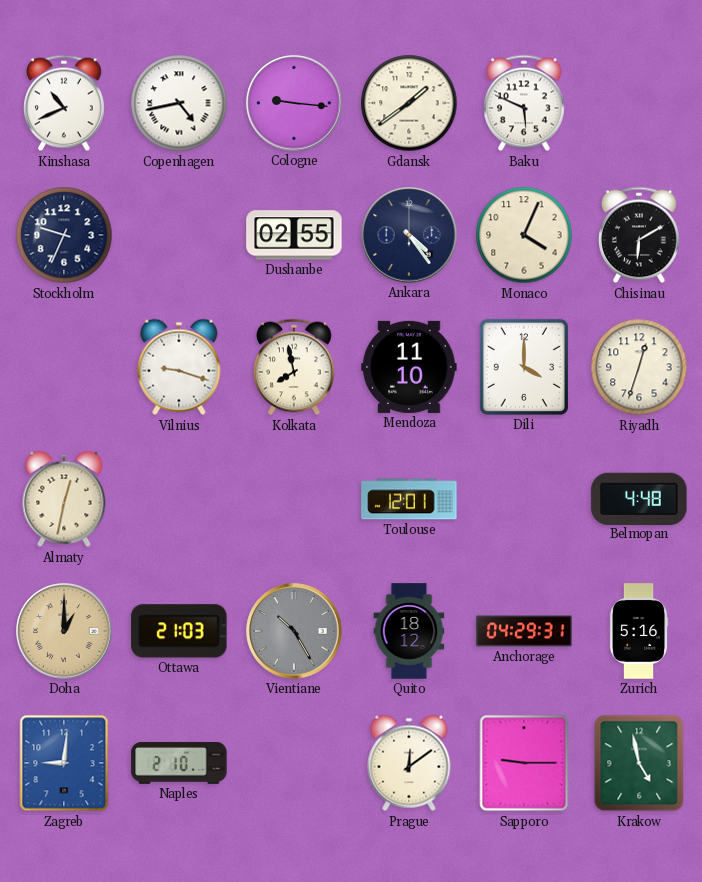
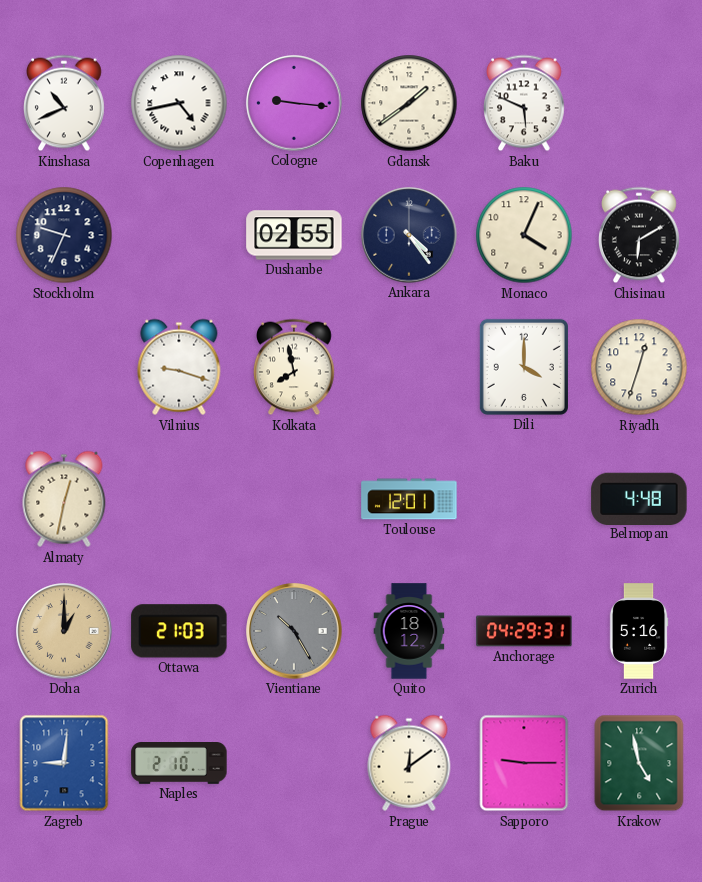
Mendoza: 11:10 -> none (409, 367)
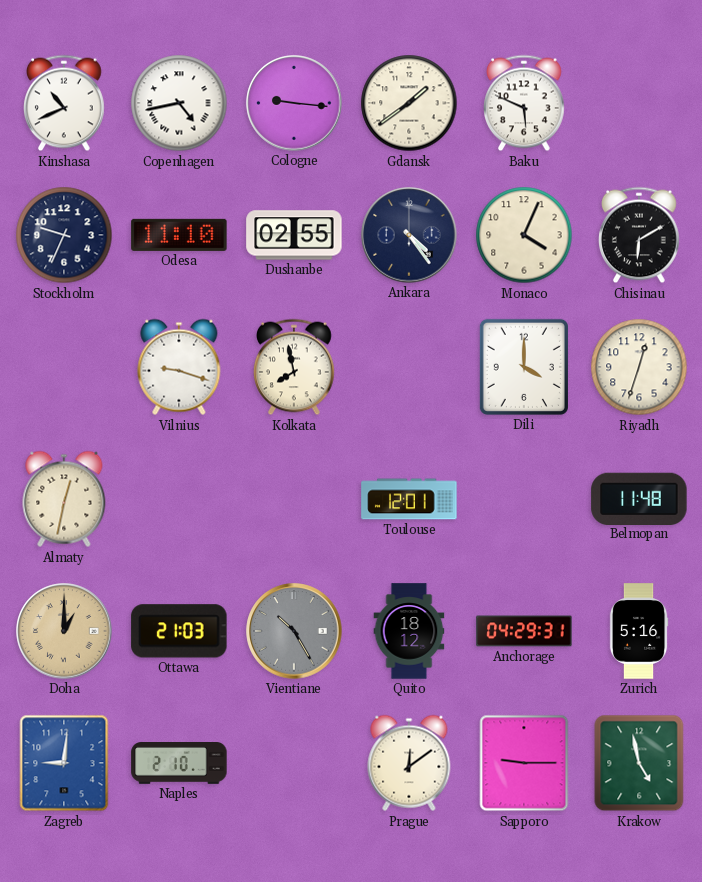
Odesa: none -> 11:10 (179, 235)
Belmopan: 4:48 -> 11:48 (639, 498)
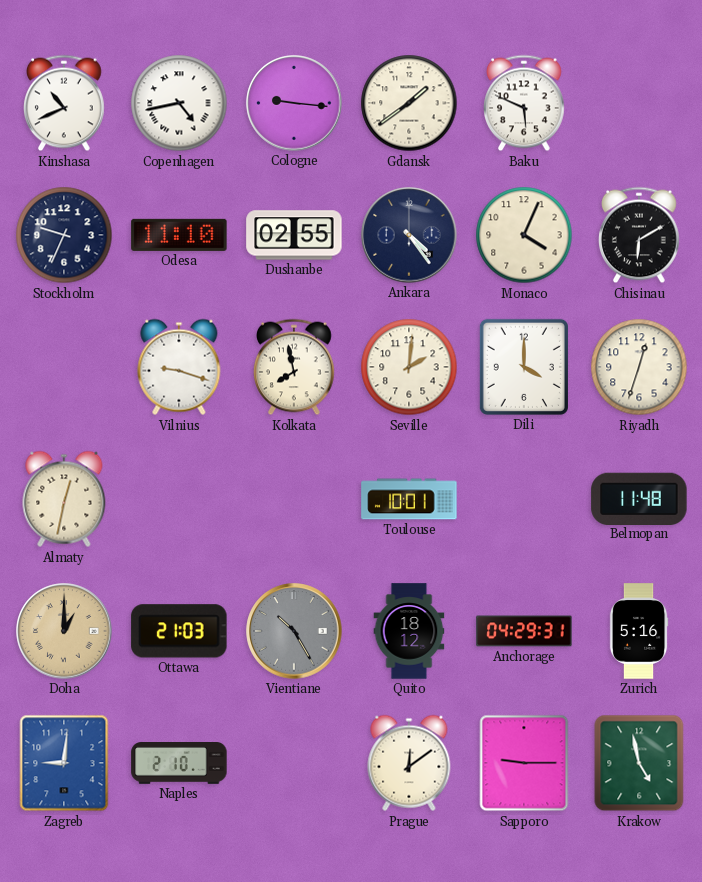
Seville: none -> 2:01 (409, 367)
Toulouse: 12:01 -> 10:01 (409, 499)
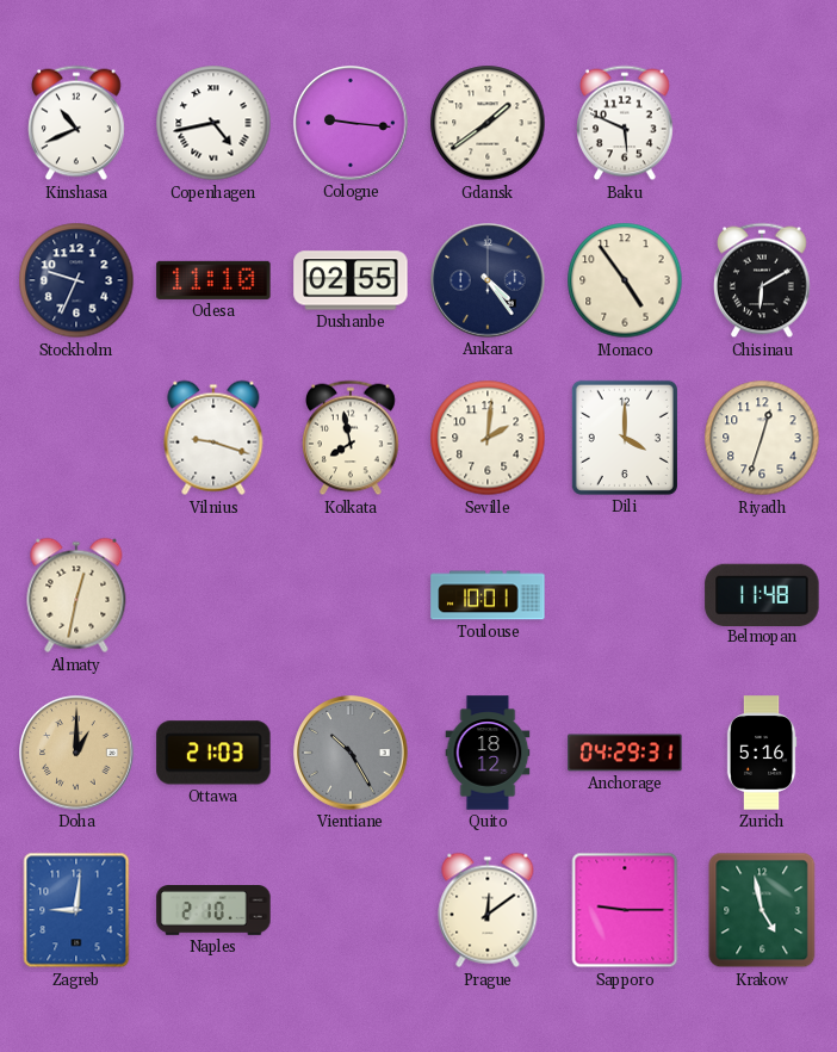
Monaco: 4:04 -> 4:54 (625, 280)
